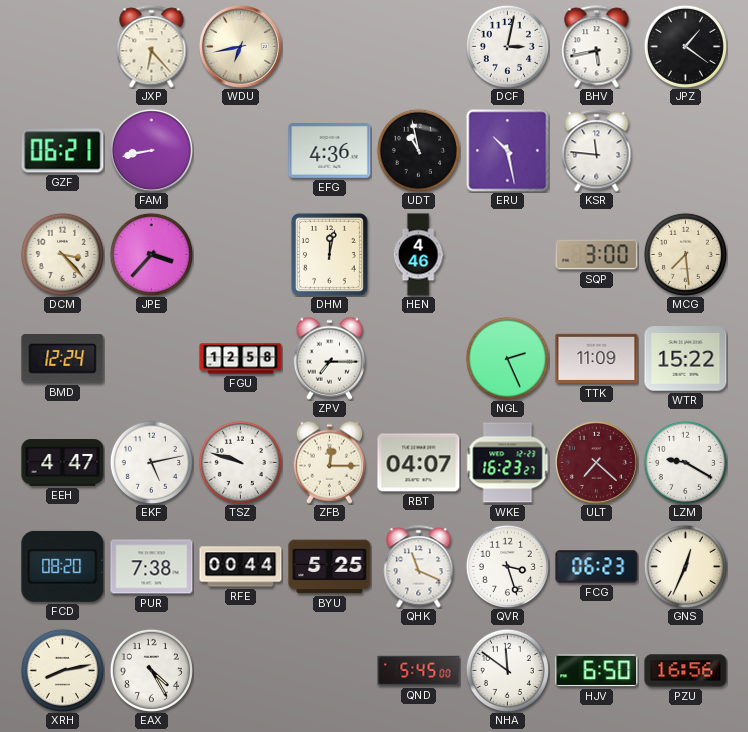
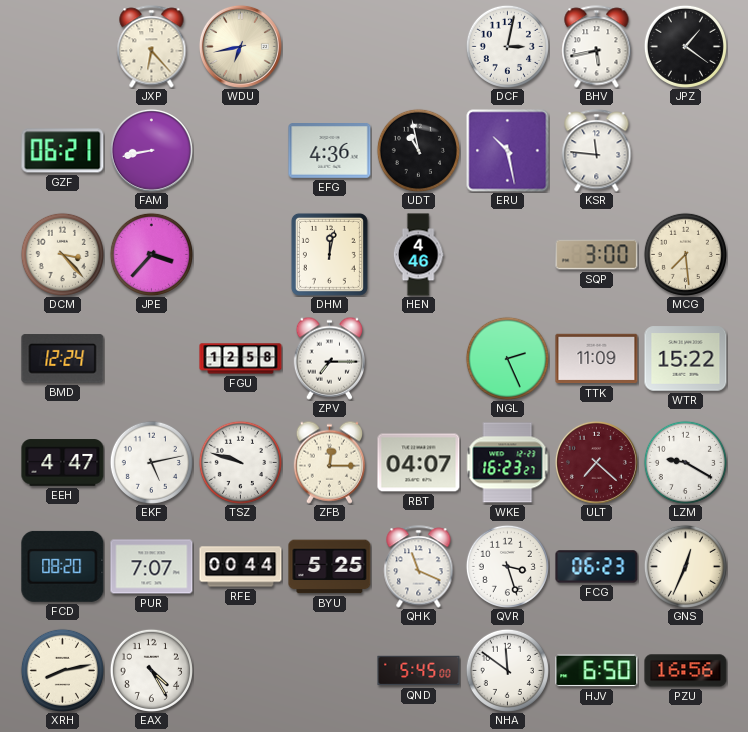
PUR: 7:38 -> 7:07 (152, 567)
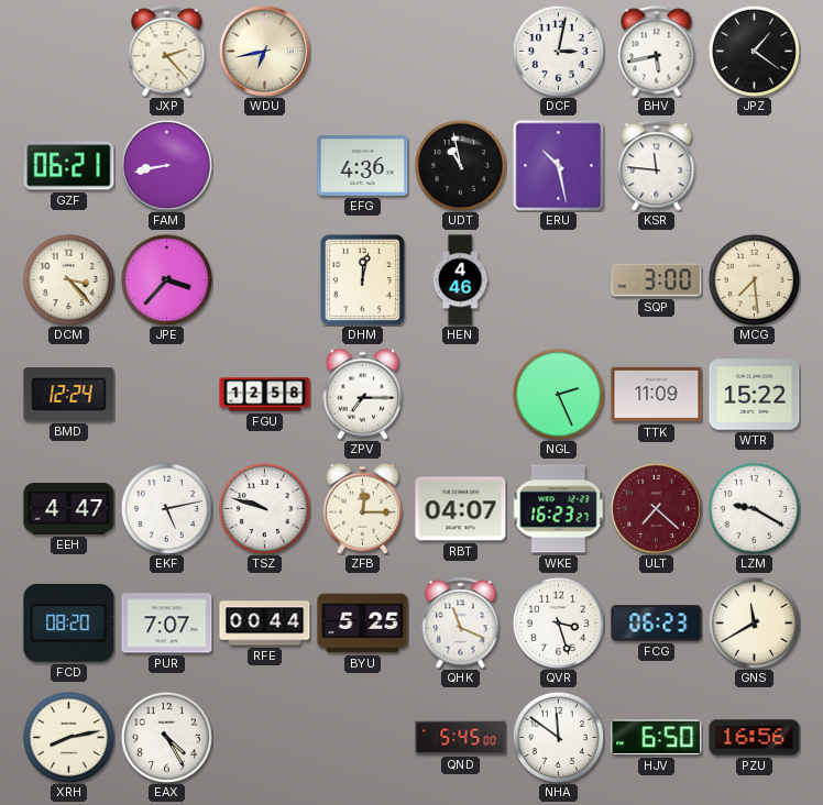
JXP: 6:23 -> 2:23 (167, 52)
GNS: 12:34 -> 11:40 (754, 622)
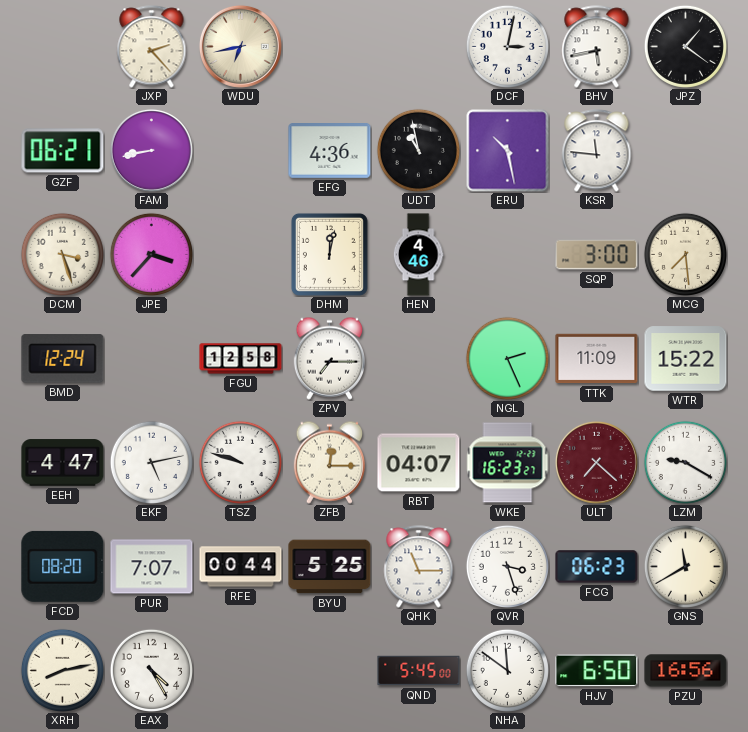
DCM: 3:23 -> 3:27 (62, 254)
QHK: 11:19 -> 11:15 (419, 567)
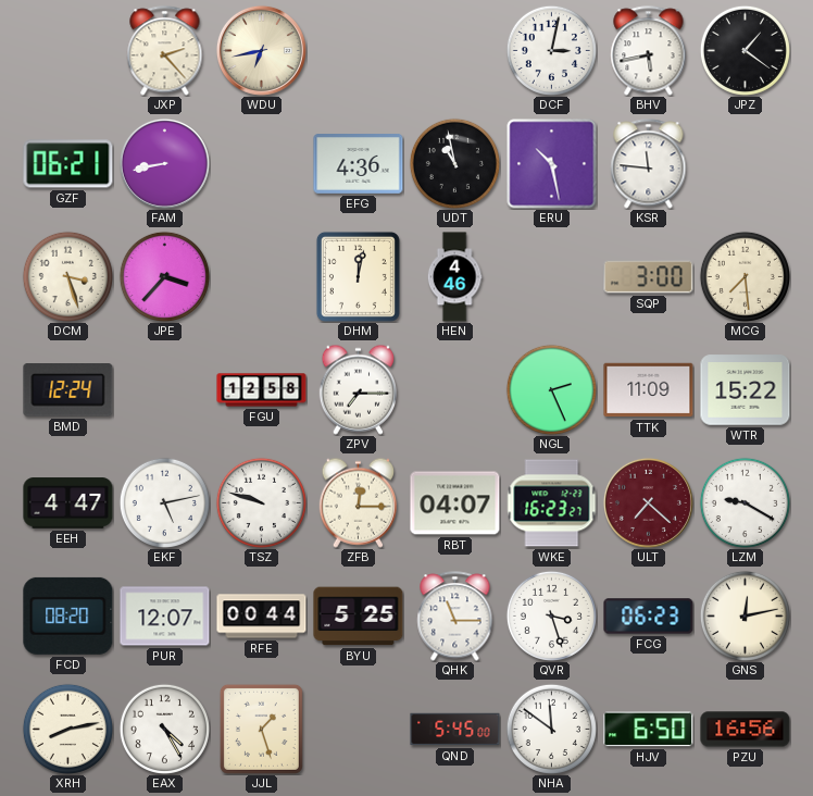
PUR: 7:07 -> 12:07 (165, 617)
GNS: 11:40 -> 12:13 (745, 615)
JJL: none -> 1:27 (261, 729)
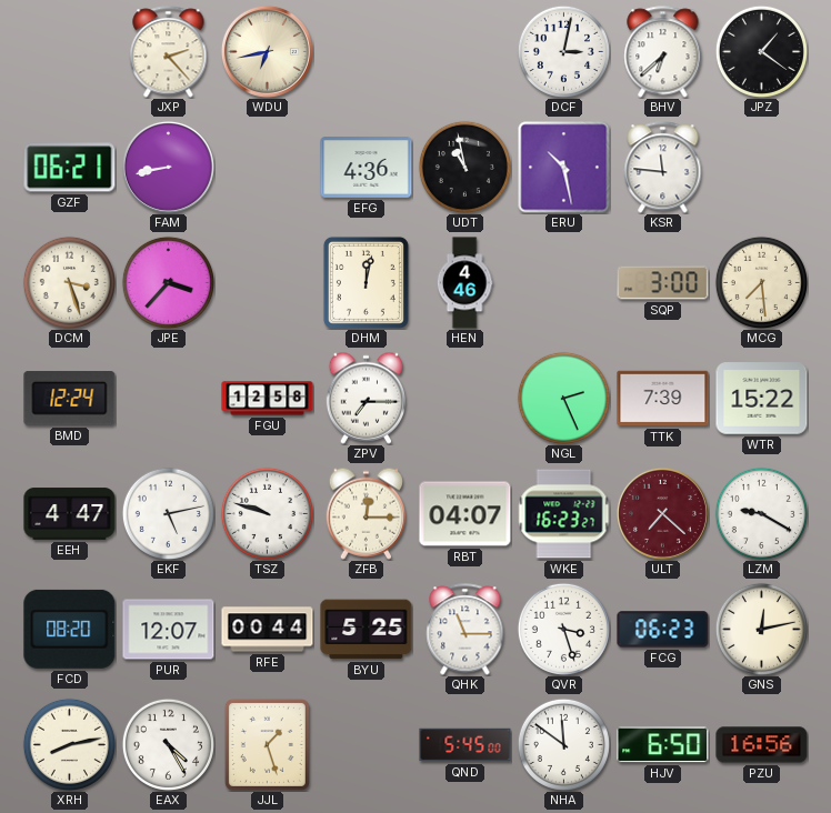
BHV: 5:43 -> 6:38 (663, 52)
TTK: 11:09 -> 7:39 (663, 399)
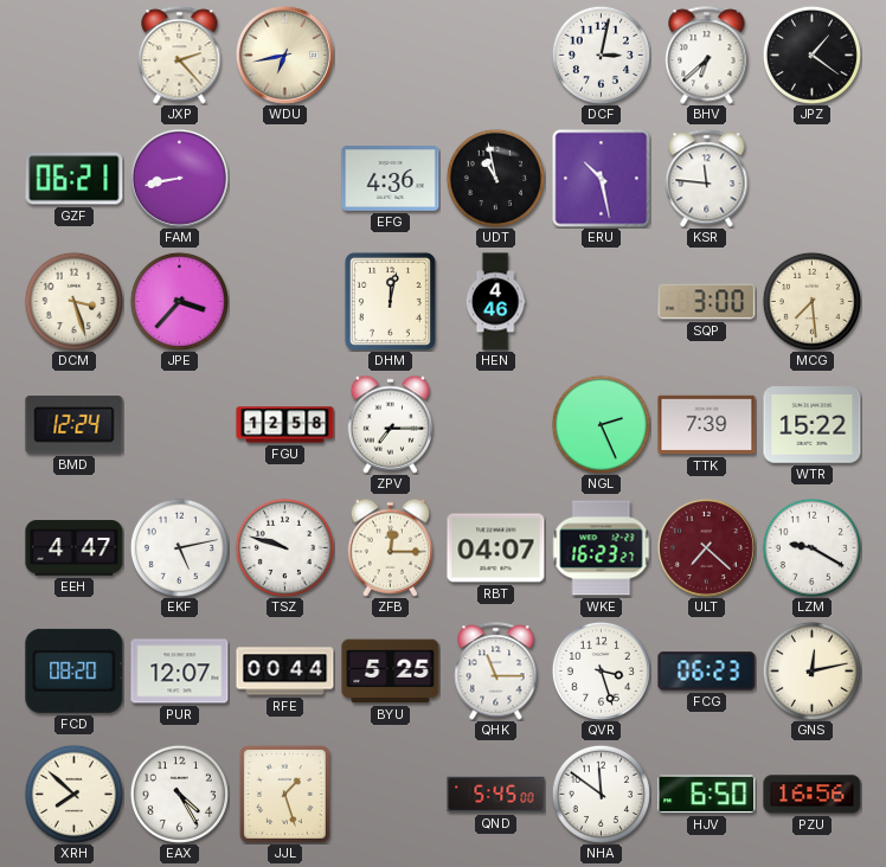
XRH: 8:13 -> 7:52 (73, 794)
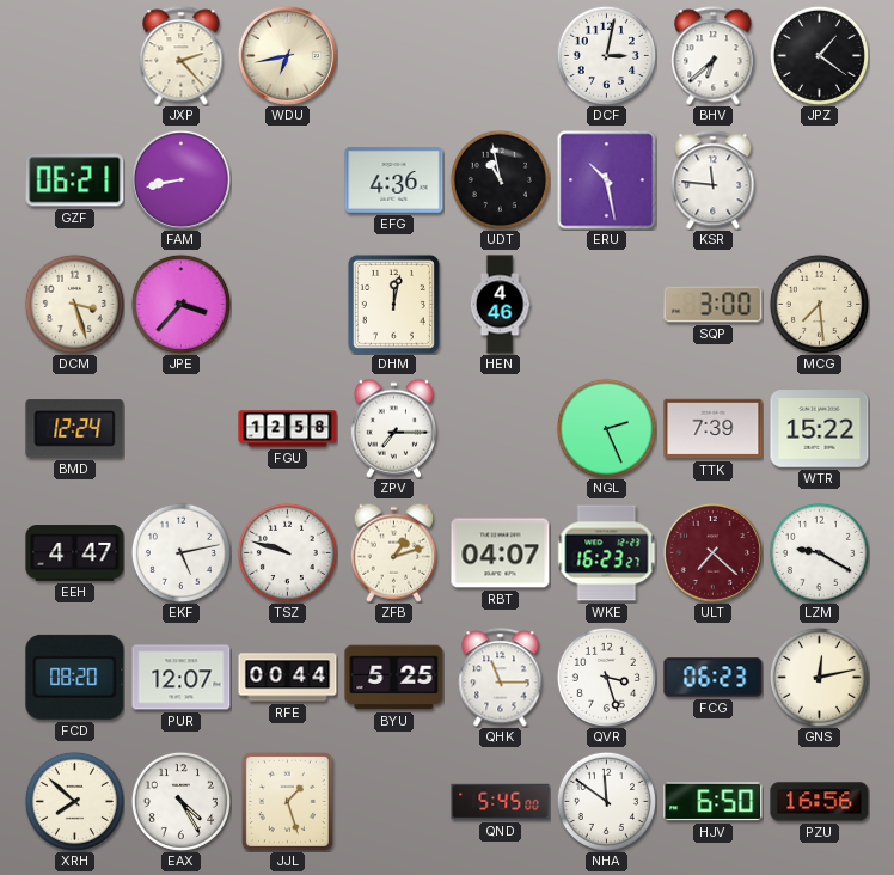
ZFB: 12:15 -> 1:12 (394, 552)
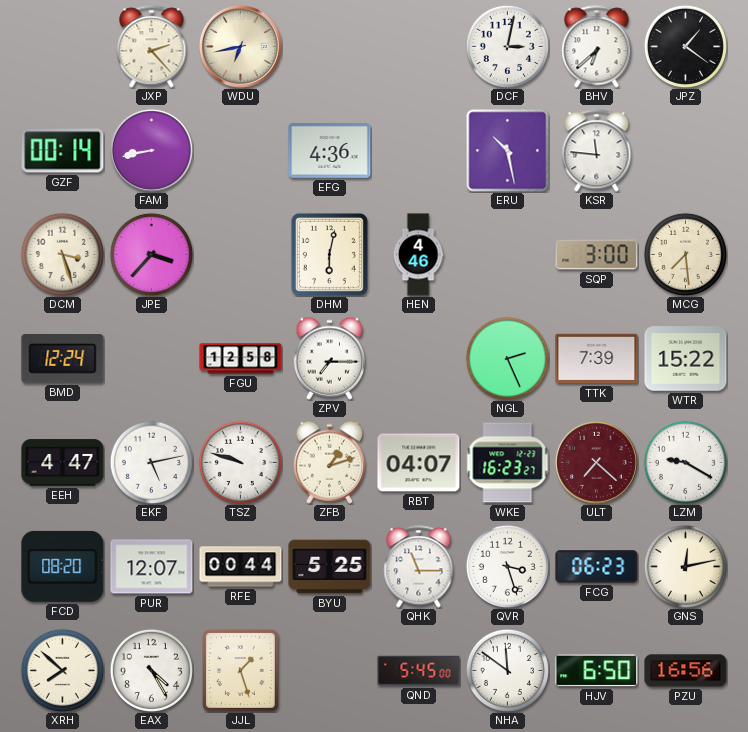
GZF: 06:21 -> 00:14 (63, 151)
UDT: 10:58 -> none (500, 179)
DHM: 12:02 -> 6:02 (329, 254)
